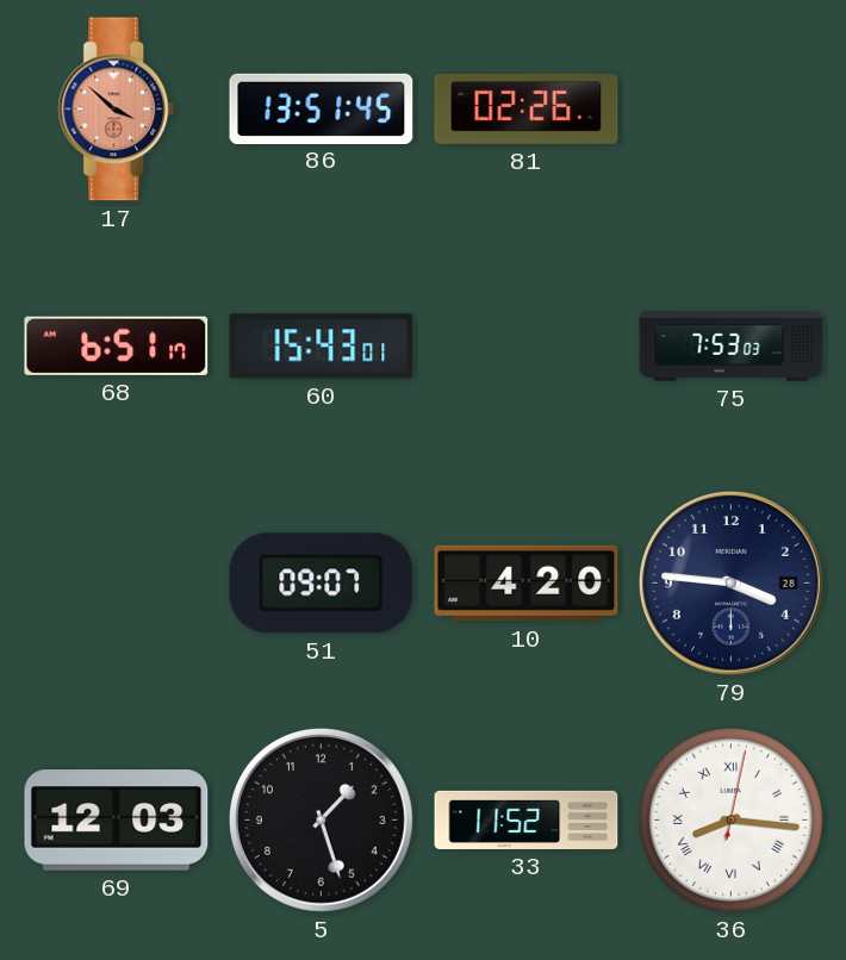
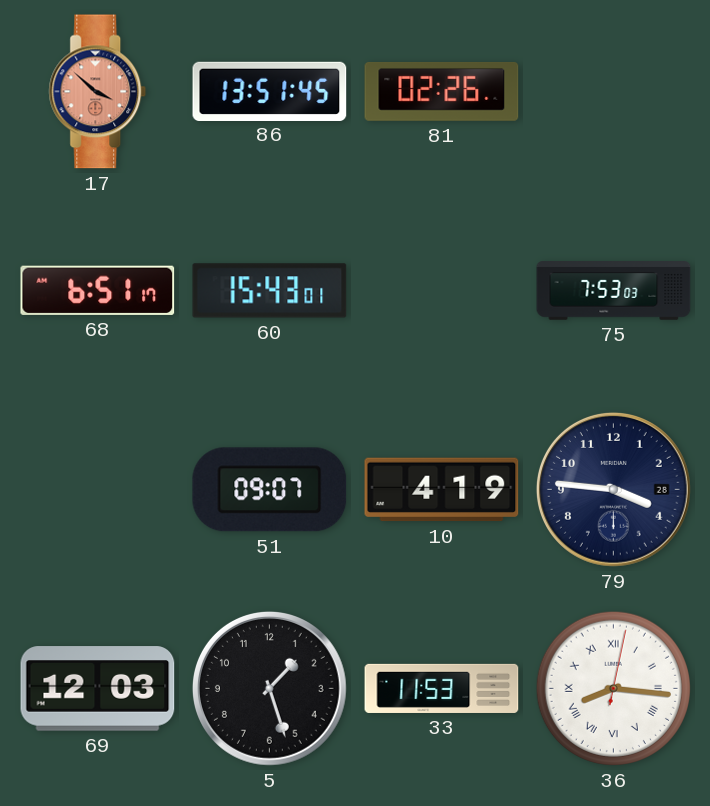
10: 4:20 -> 4:19 (442, 490)
33: 11:52 -> 11:53 (442, 688)
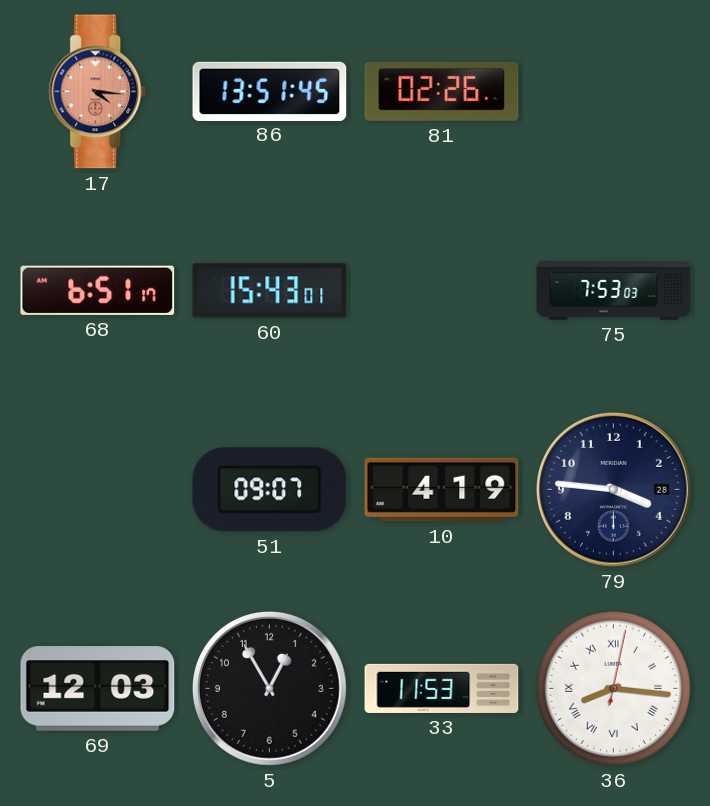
17: 3:52 -> 4:16 (98, 92)
5: 1:27 -> 12:55 (269, 688)
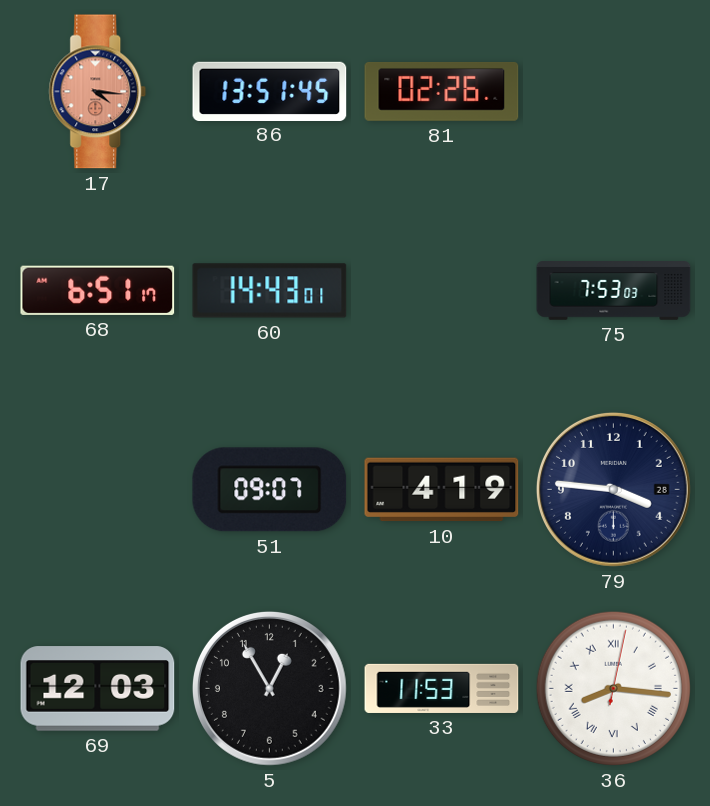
60: 15:43 -> 14:43 (270, 291)
